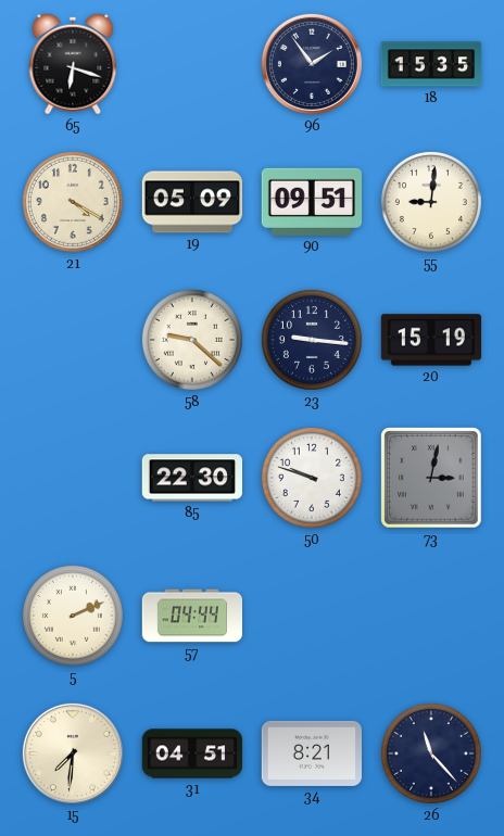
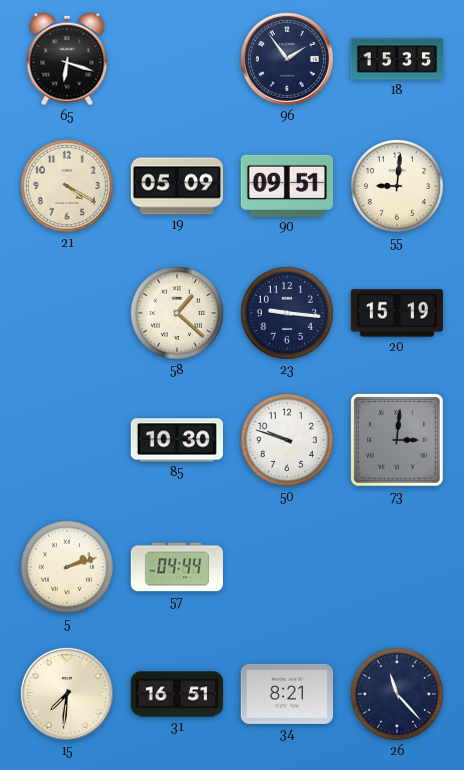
58: 9:22 -> 1:22 (177, 313)
85: 22:30 -> 10:30 (176, 440)
73: 3:02 -> 3:01 (397, 440)
5: 2:11 -> 2:12 (67, 567)
31: 04:51 -> 16:51 (177, 694)
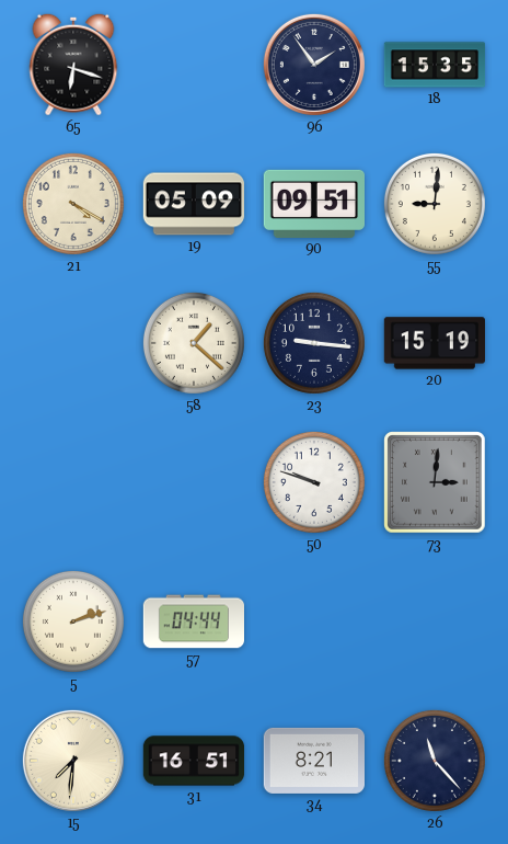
85: 10:30 -> none (176, 440)
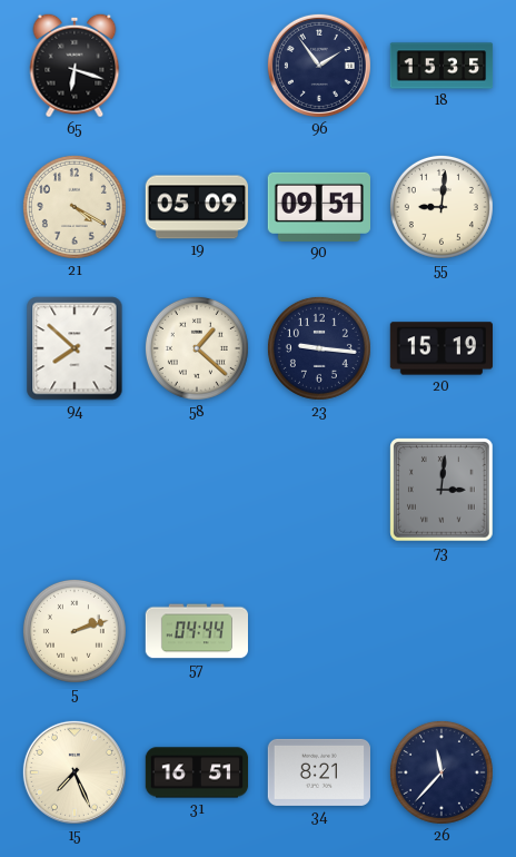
94: none -> 7:52 (75, 348)
50: 9:48 -> none (314, 482)
15: 7:31 -> 7:26 (75, 772)
26: 11:23 -> 11:37 (441, 772)
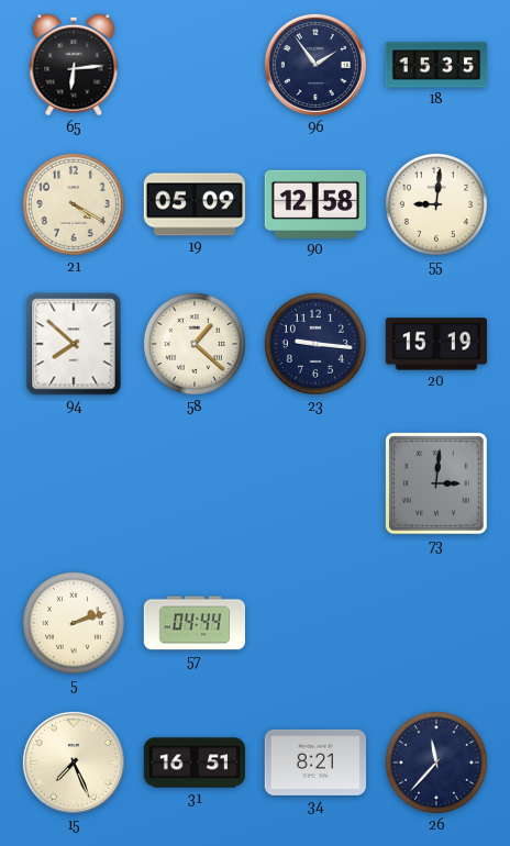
65: 6:18 -> 6:14 (74, 65)
90: 09:51 -> 12:58 (314, 204)
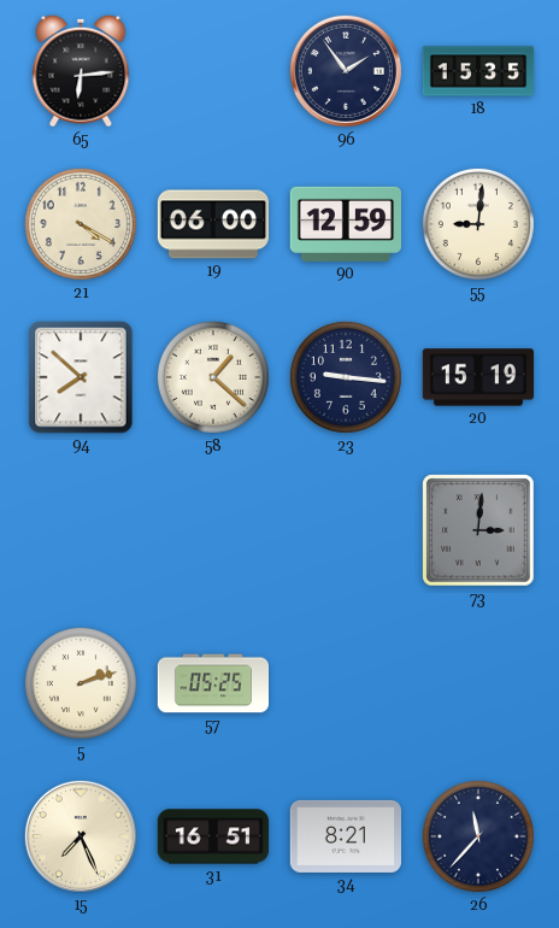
19: 05:09 -> 06:00 (213, 224)
90: 12:58 -> 12:59 (345, 224)
57: 04:44 -> 05:25 (213, 683)
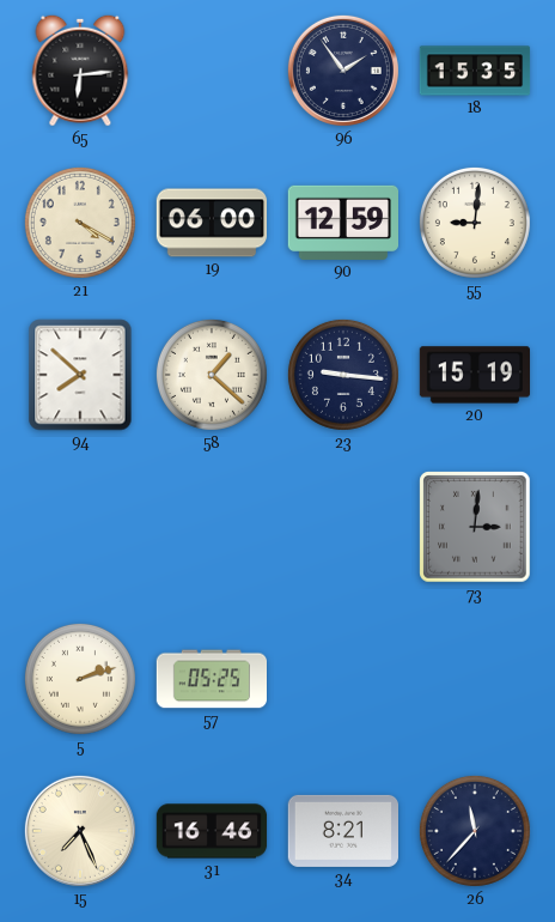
31: 16:51 -> 16:46 (212, 831)
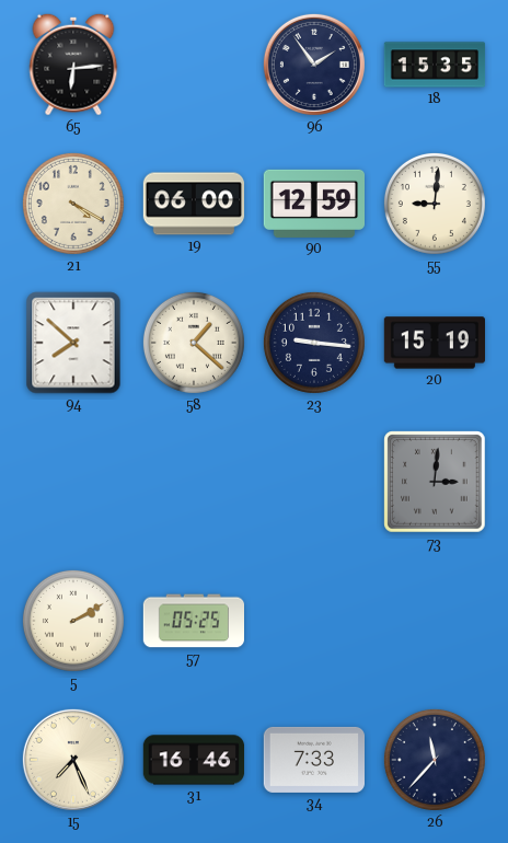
5: 2:12 -> 2:10 (73, 621)
34: 8:21 -> 7:33 (313, 760)
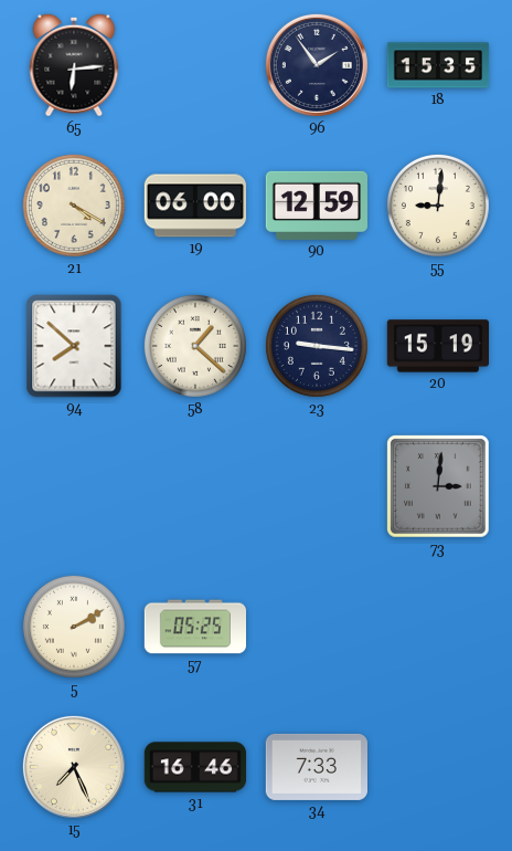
26: 11:37 -> none (435, 760)
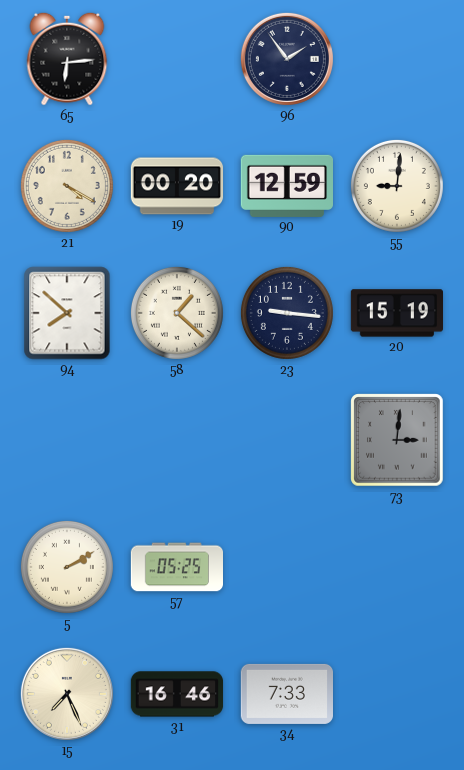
18: 15:35 -> none (438, 65)
19: 06:00 -> 00:20 (177, 186)
